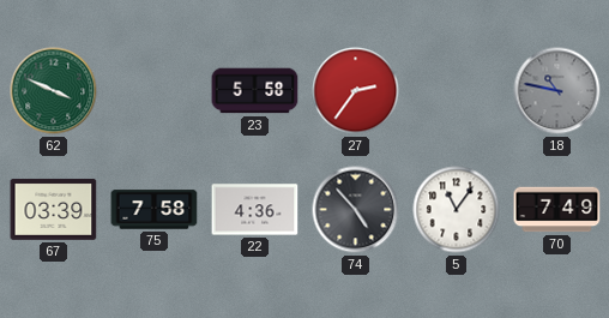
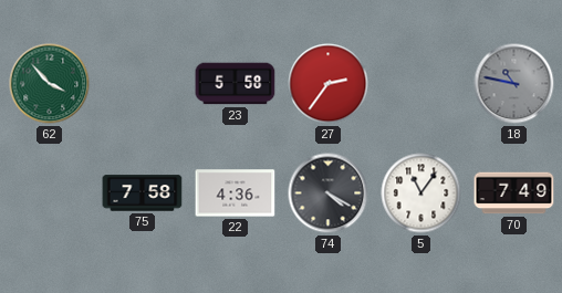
62: 3:49 -> 3:53 (50, 84)
67: 03:39 -> none (54, 209)
74: 4:53 -> 4:20 (329, 193)
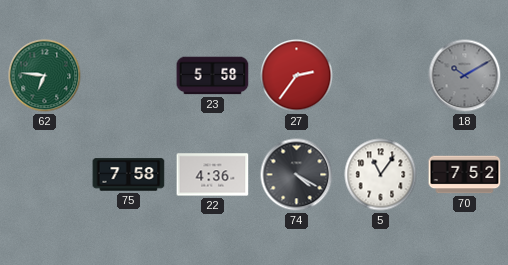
62: 3:53 -> 6:46 (45, 76)
18: 10:47 -> 10:10 (465, 76)
70: 7:49 -> 7:52 (465, 175)
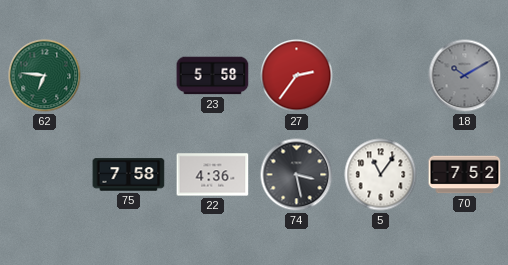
74: 4:20 -> 3:28 (297, 175)
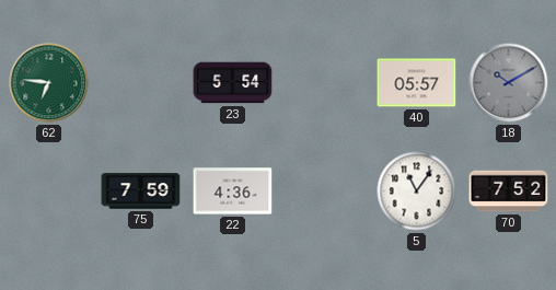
23: 5:58 -> 5:54 (233, 83)
27: 2:36 -> none (297, 76)
40: none -> 05:57 (417, 83)
75: 7:58 -> 7:59 (141, 192)
74: 3:28 -> none (297, 175)
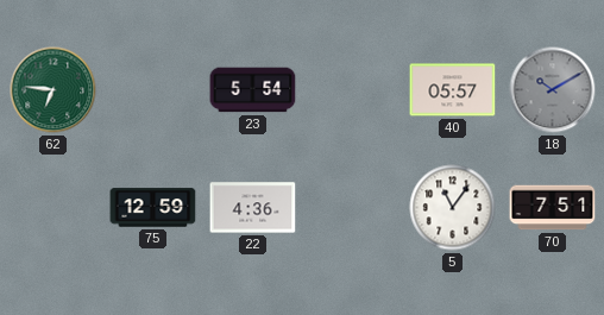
75: 7:59 -> 12:59 (153, 208)
70: 7:52 -> 7:51 (553, 208)
